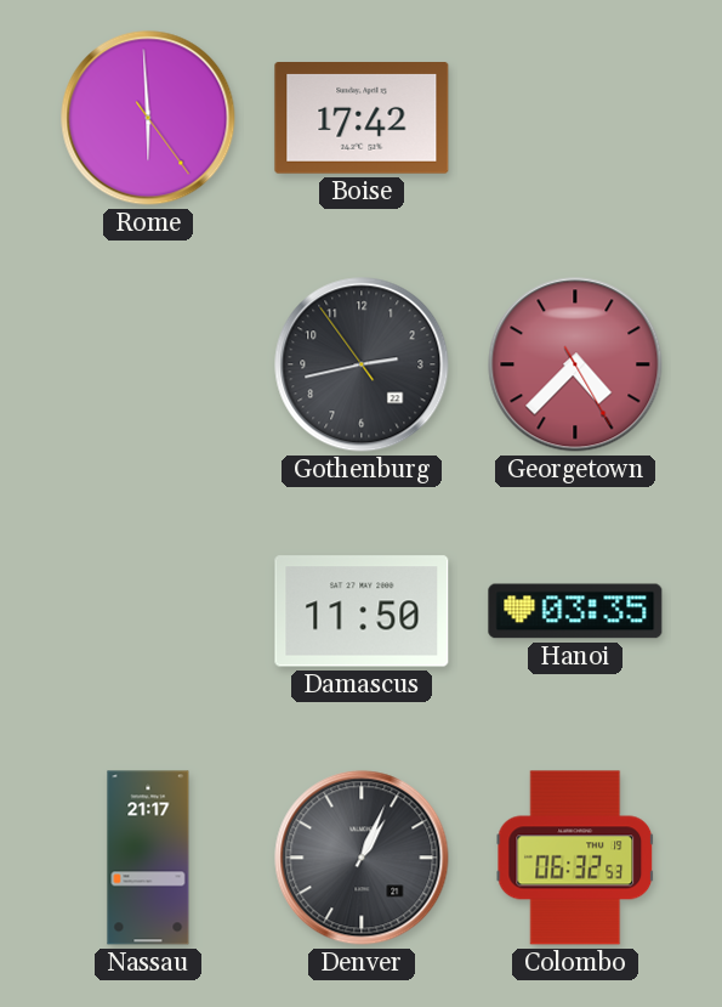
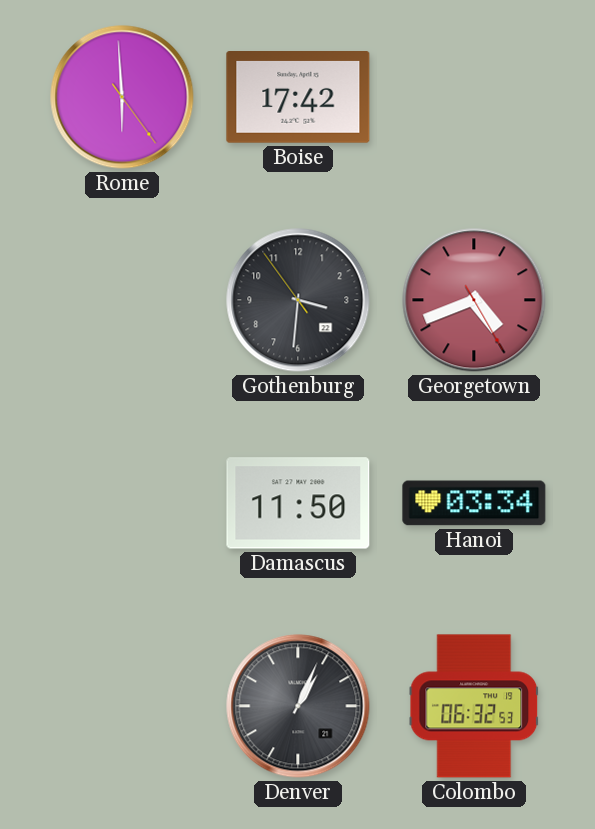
Gothenburg: 2:42 -> 3:30 (298, 300)
Georgetown: 4:37 -> 4:41 (474, 300)
Hanoi: 03:35 -> 03:34 (474, 503)
Nassau: 21:17 -> none (148, 858)
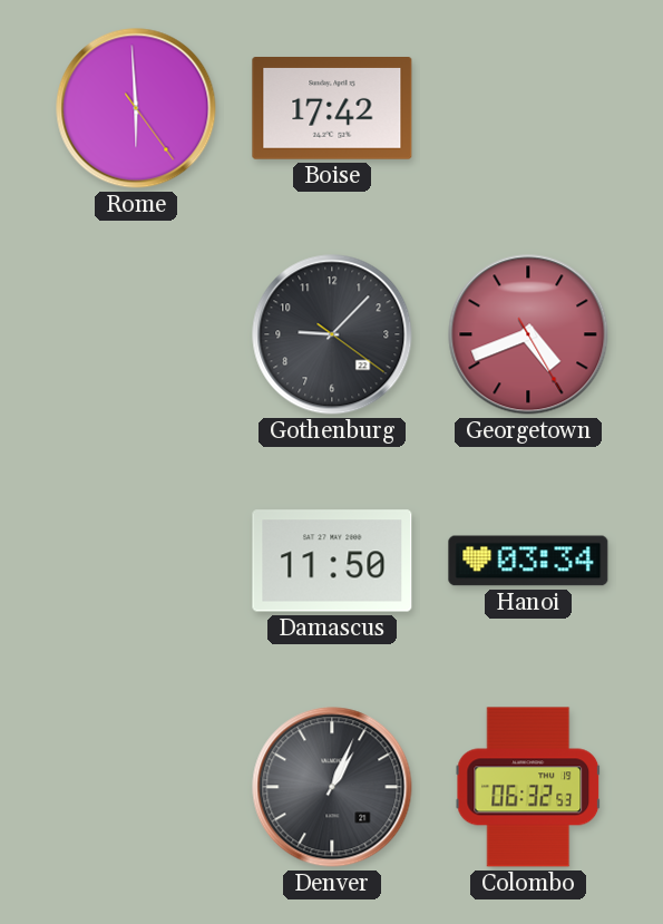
Gothenburg: 3:30 -> 9:07 (332, 334)
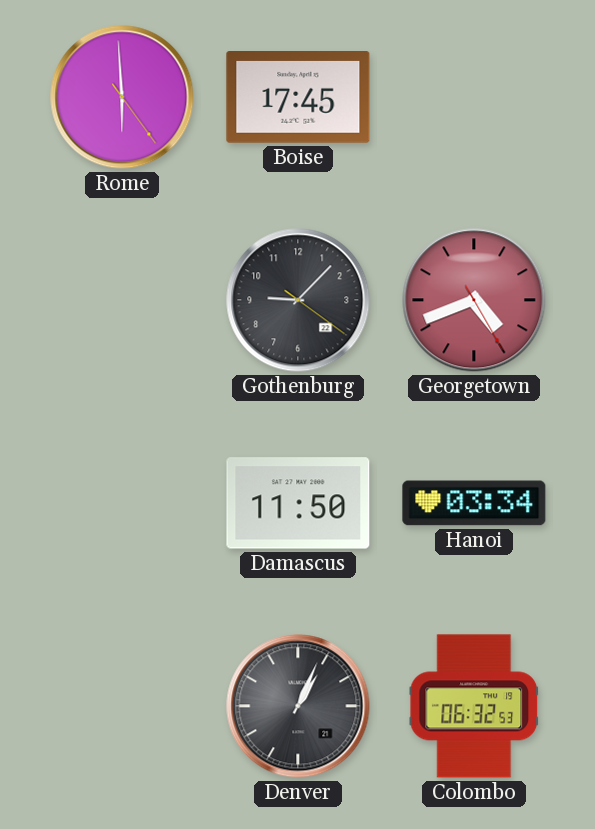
Boise: 17:42 -> 17:45 (298, 98)
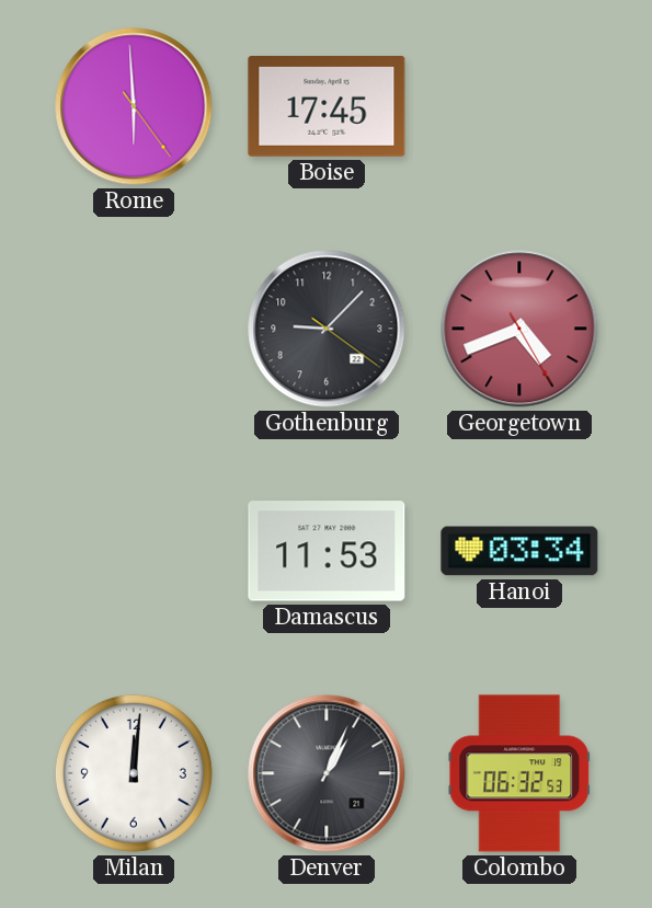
Damascus: 11:50 -> 11:53 (327, 551)
Milan: none -> 12:01 (134, 773)
